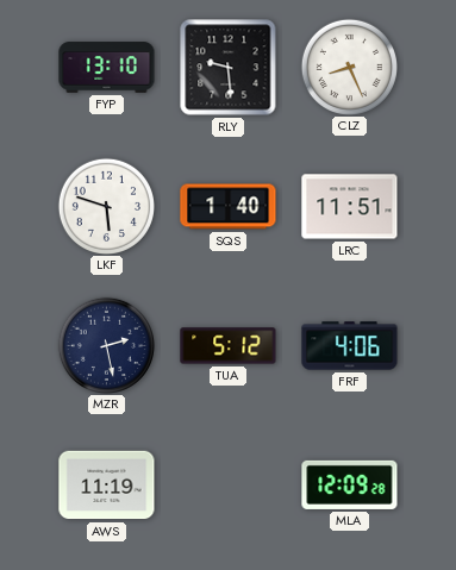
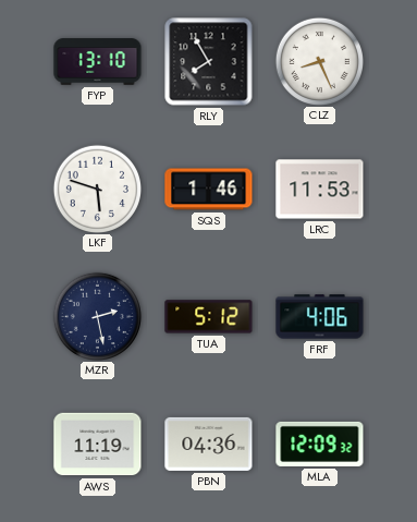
RLY: 9:29 -> 7:55 (209, 62)
SQS: 1:40 -> 1:46 (209, 190)
LRC: 11:51 -> 11:53 (320, 190)
PBN: none -> 04:36 (209, 444)
MLA: 12:09:28 -> 12:09:32 (320, 444)
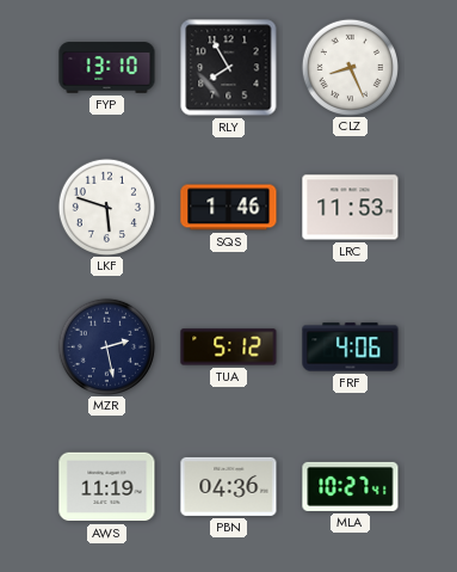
MLA: 12:09 -> 10:27 (351, 486)
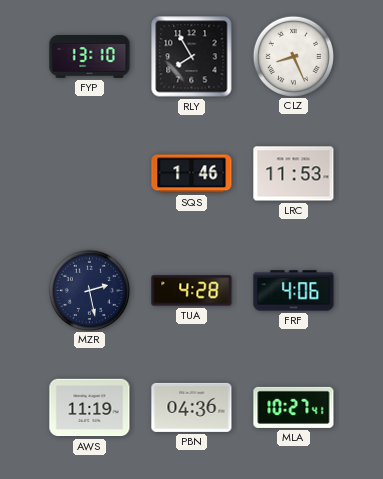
LKF: 5:48 -> none (106, 207)
TUA: 5:12 -> 4:28 (192, 291)
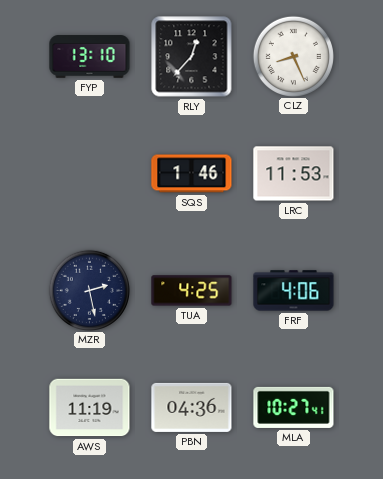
RLY: 7:55 -> 12:37 (192, 57)
TUA: 4:28 -> 4:25 (192, 291)
